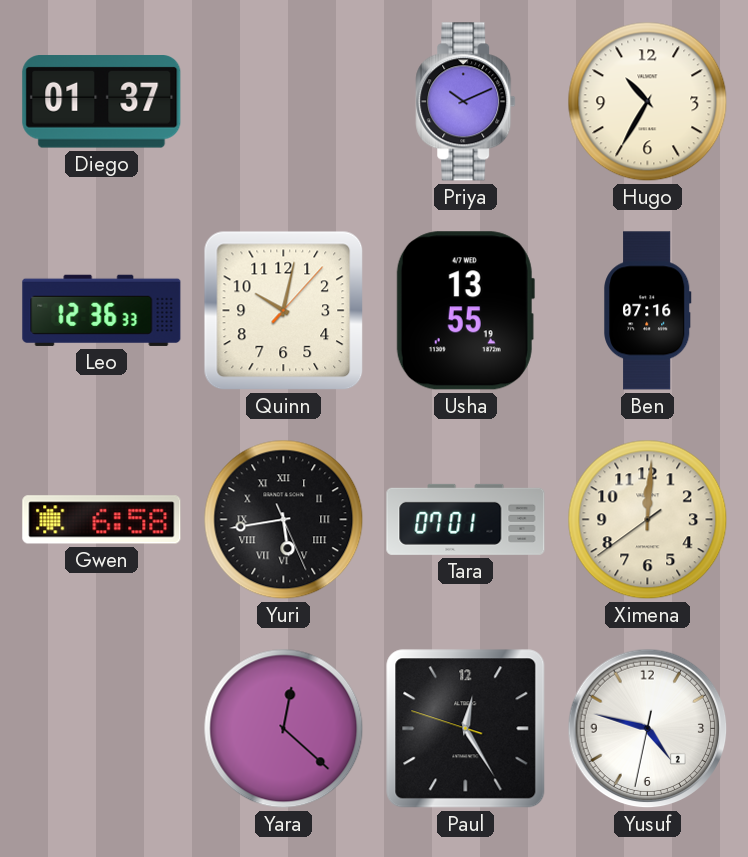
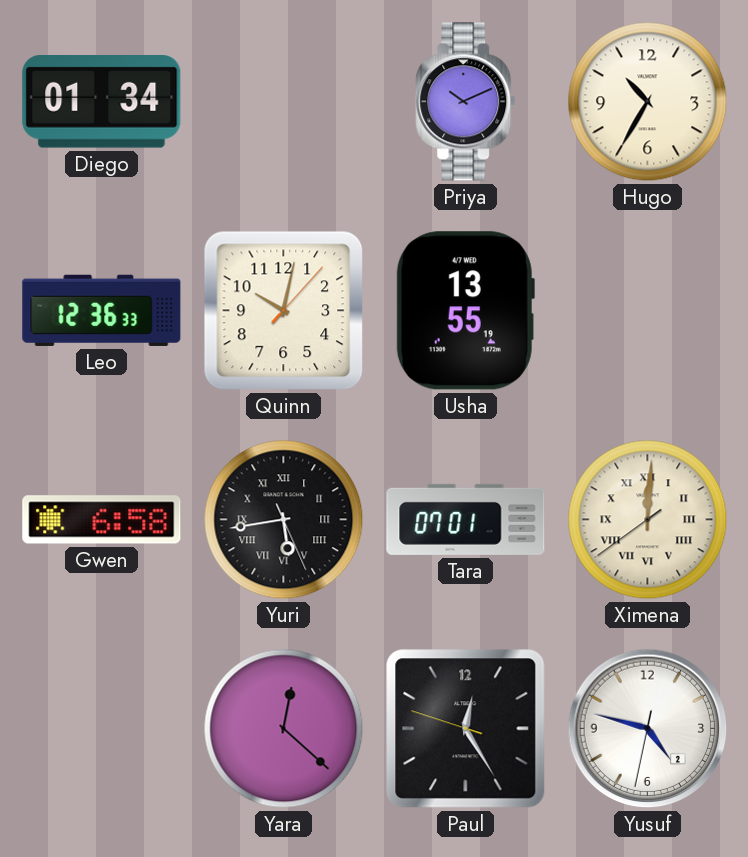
Diego: 01:37 -> 01:34 (102, 102)
Ben: 07:16 -> none (648, 311)
Ximena numerals: Arabic -> Roman (648, 520)
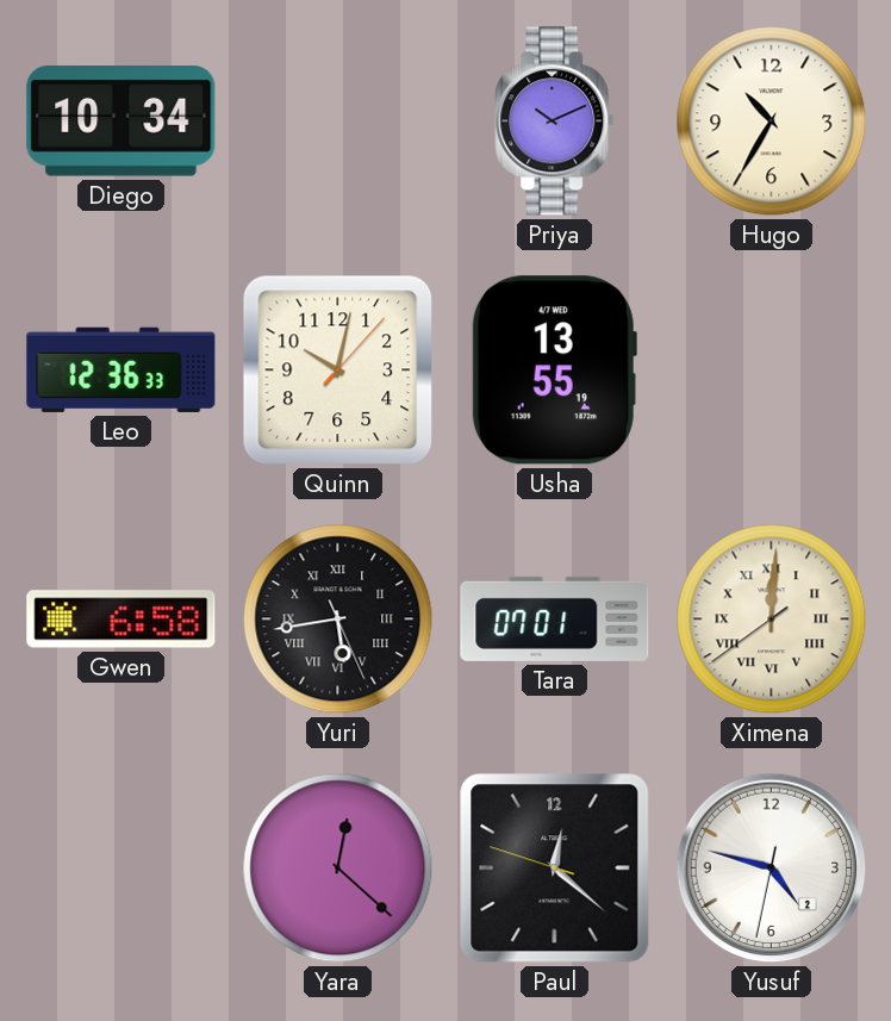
Diego: 01:34 -> 10:34 (121, 122)
Paul: 12:24 -> 12:21 (555, 869)
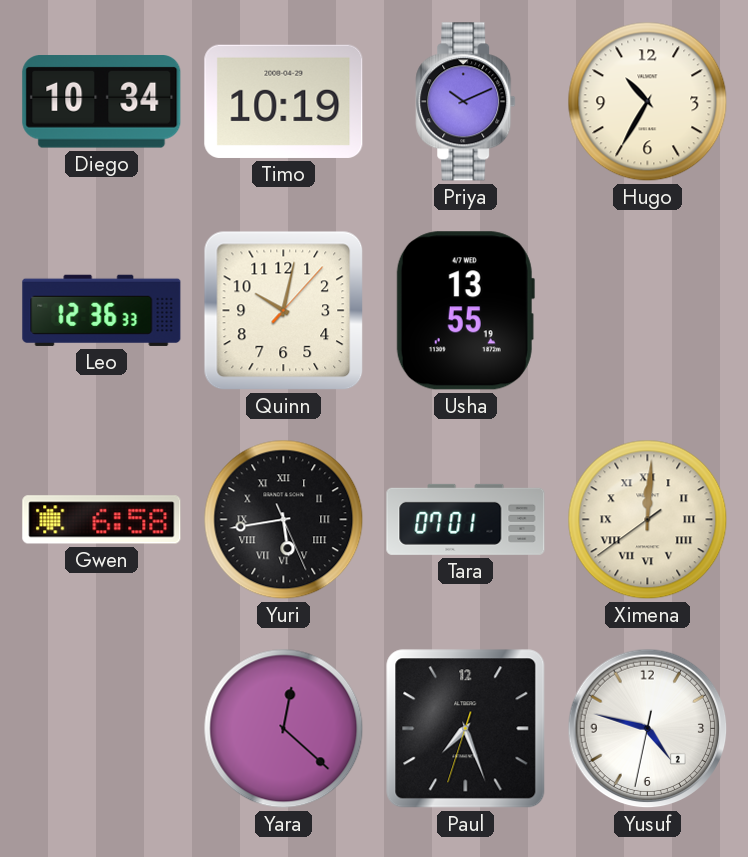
Timo: none -> 10:19 (284, 101)
Paul: 12:21 -> 7:26 (466, 729)
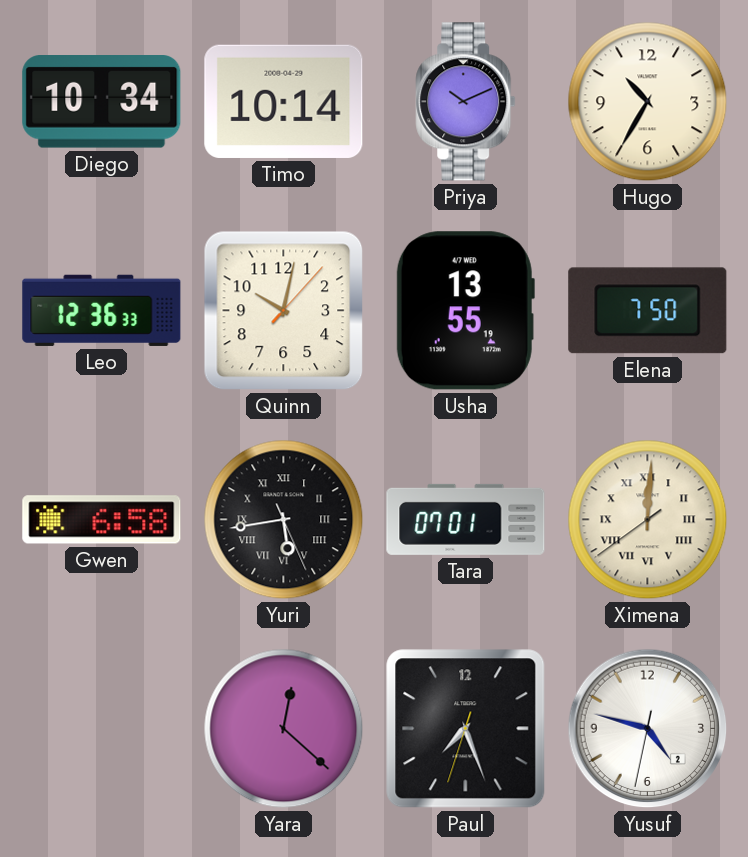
Timo: 10:19 -> 10:14 (284, 101)
Elena: none -> 7:50 (648, 311)
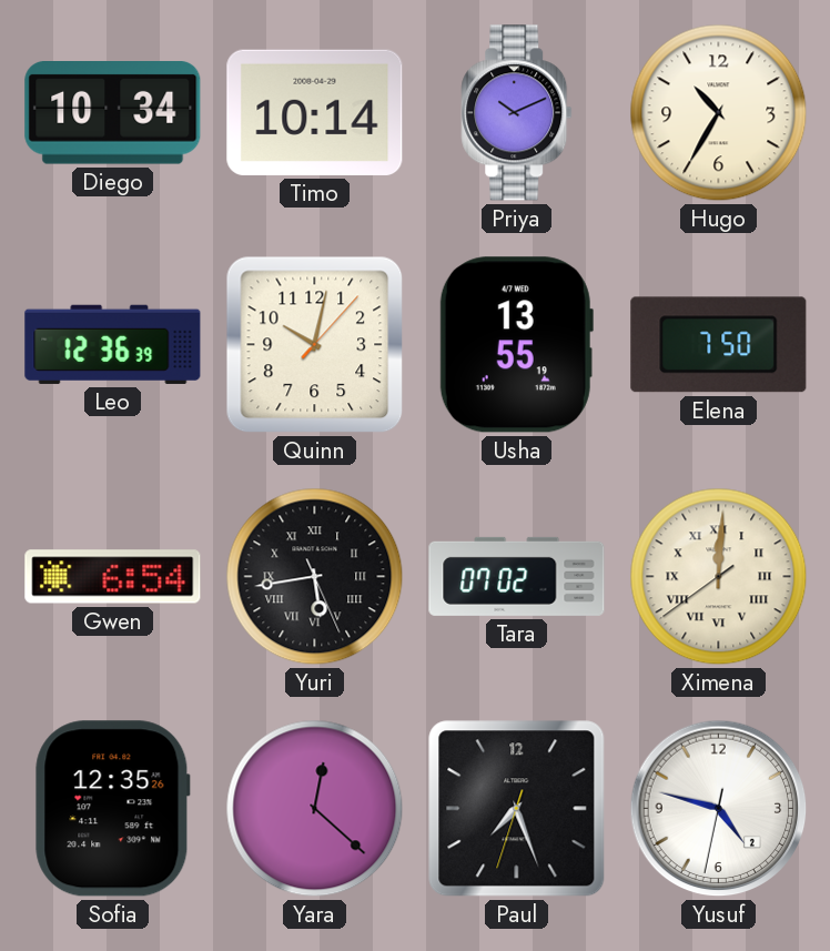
Leo: 12:36:33 -> 12:36:39 (113, 344)
Gwen: 6:58 -> 6:54 (113, 577)
Tara: 07:01 -> 07:02 (517, 576)
Sofia: none -> 12:35 (112, 809)
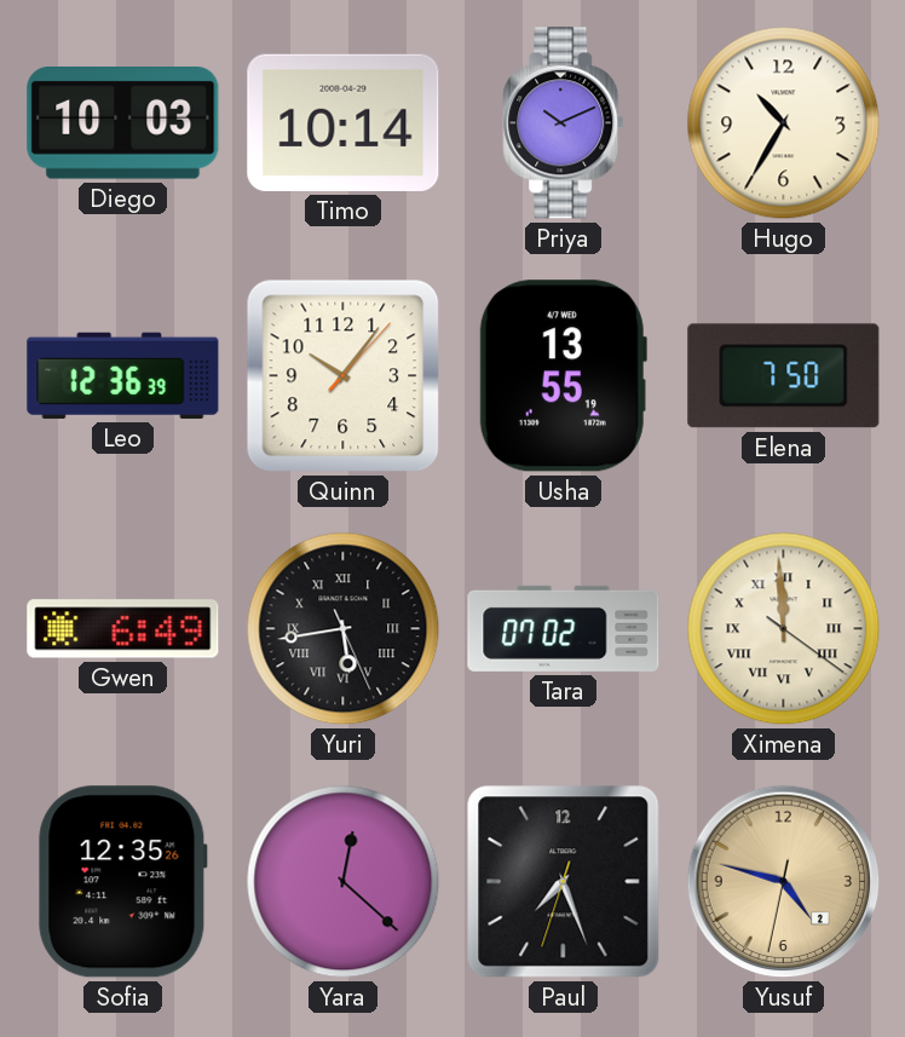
Diego: 10:34 -> 10:03 (123, 123)
Quinn: 10:02 -> 10:06 (344, 376)
Gwen: 6:54 -> 6:49 (123, 629)
Ximena: 12:00 -> 11:59 (784, 629)
Yusuf dial: white -> champagne (784, 882)
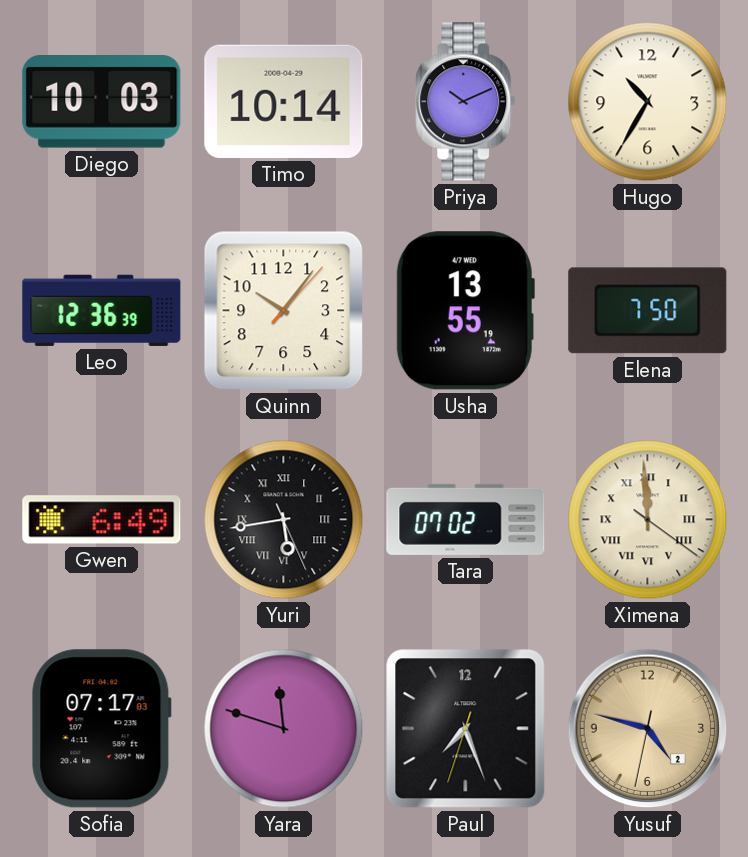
Sofia: 12:35 -> 07:17 (101, 729)
Yara: 12:22 -> 11:48 (284, 729)
